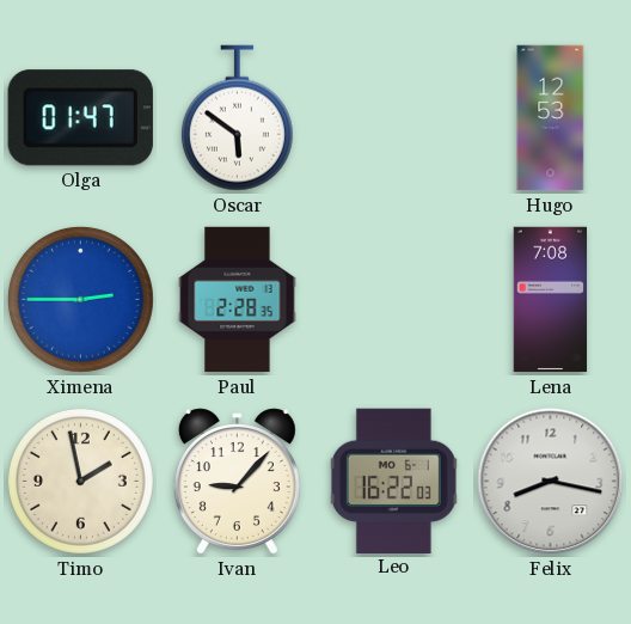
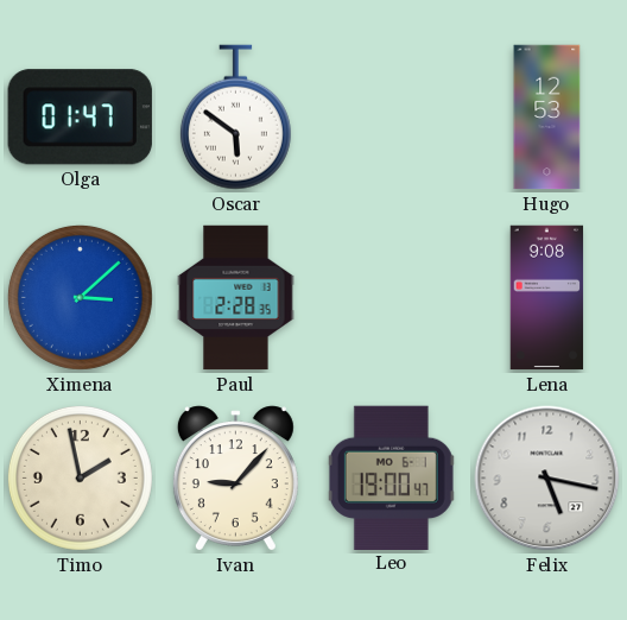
Ximena: 2:45 -> 3:08 (80, 297)
Lena: 7:08 -> 9:08 (547, 298)
Leo: 16:22 -> 19:00 (391, 477)
Felix: 8:17 -> 5:17 (547, 479)
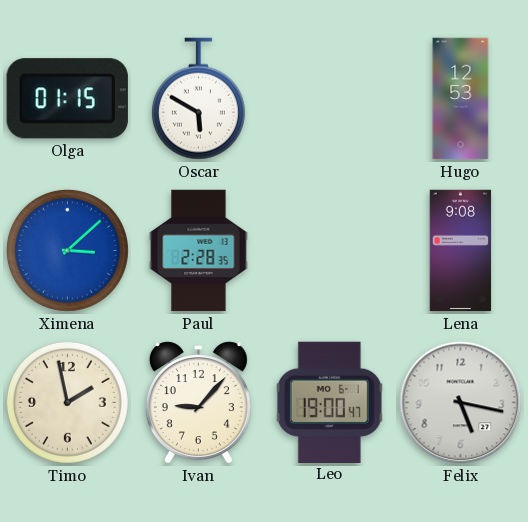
Olga: 01:47 -> 01:15 (67, 99)
Oscar: 5:51 -> 5:50 (198, 99)
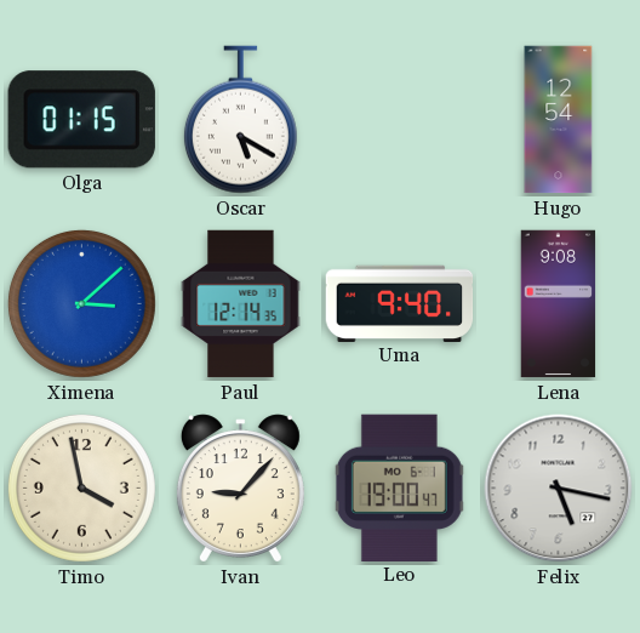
Oscar: 5:50 -> 5:20 (240, 120)
Hugo: 12:53 -> 12:54 (559, 120)
Paul: 2:28 -> 12:14 (241, 304)
Uma: none -> 9:40 (400, 303)
Timo: 1:58 -> 3:58 (81, 487)
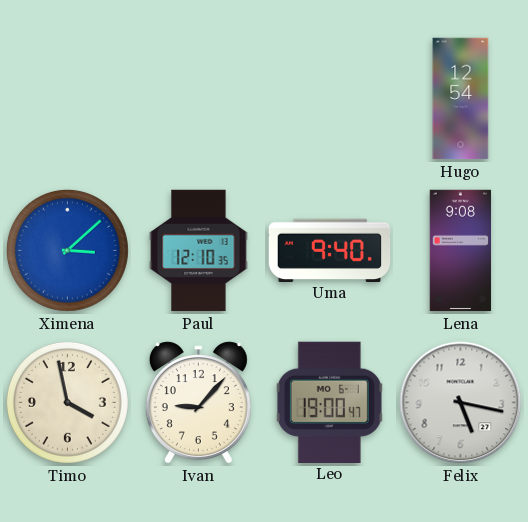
Olga: 01:15 -> none (81, 120)
Oscar: 5:20 -> none (240, 120)
Paul: 12:14 -> 12:10 (199, 251)
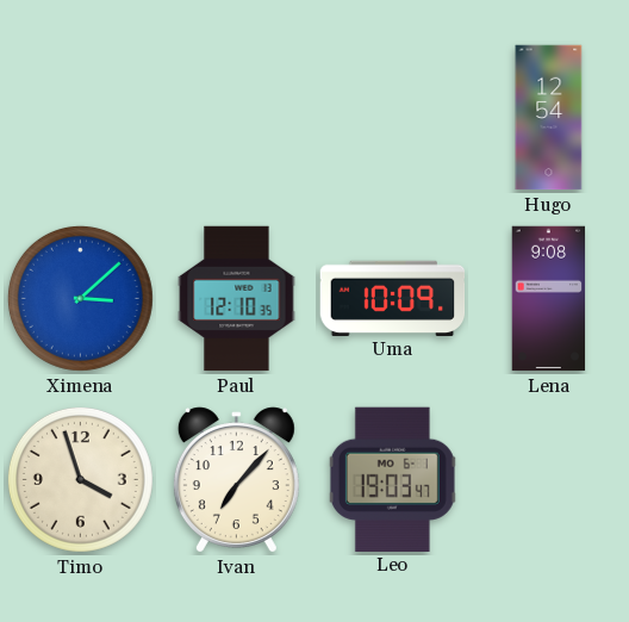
Uma: 9:40 -> 10:09 (393, 298)
Timo: 3:58 -> 3:57 (80, 479)
Ivan: 9:07 -> 7:07 (236, 480)
Leo: 19:00 -> 19:03 (392, 479)
Felix: 5:17 -> none (461, 403)
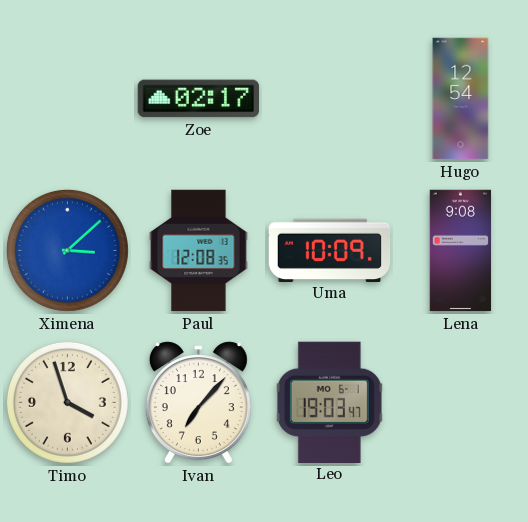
Zoe: none -> 02:17 (199, 99)
Paul: 12:10 -> 12:08 (199, 251)
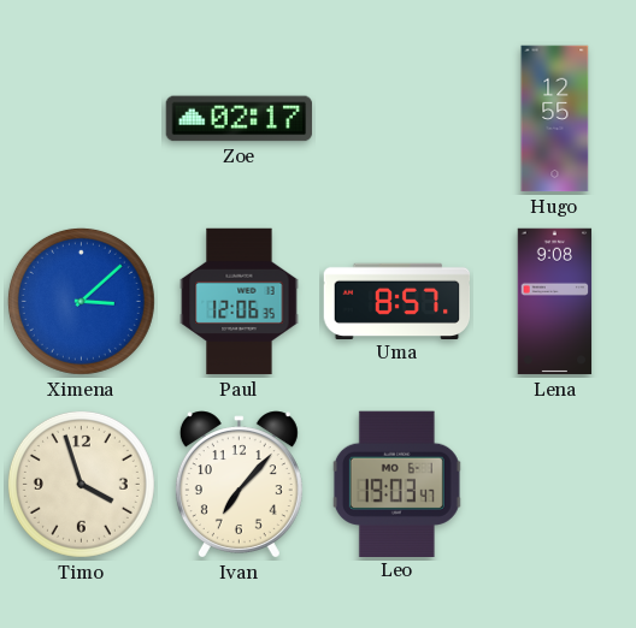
Hugo: 12:54 -> 12:55 (555, 119)
Paul: 12:08 -> 12:06 (240, 302)
Uma: 10:09 -> 8:57 (397, 301)
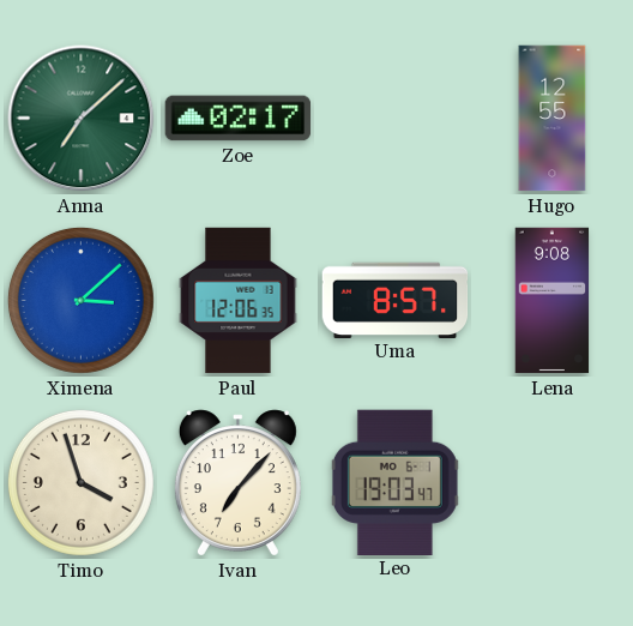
Anna: none -> 7:08 (82, 119)
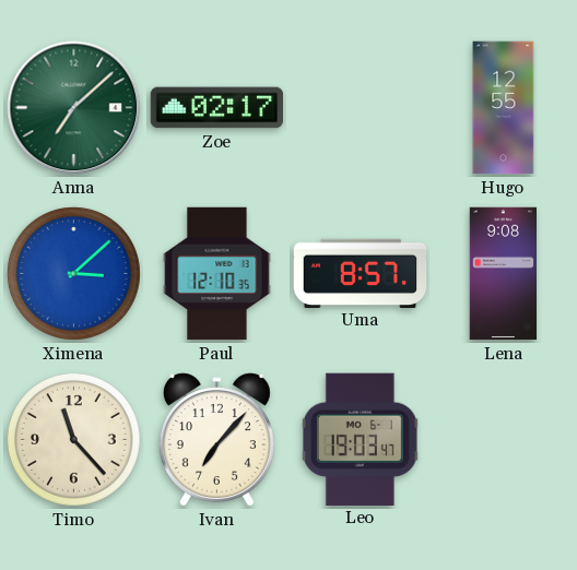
Paul: 12:06 -> 12:10 (217, 274)
Timo: 3:57 -> 11:23 (73, 439)
